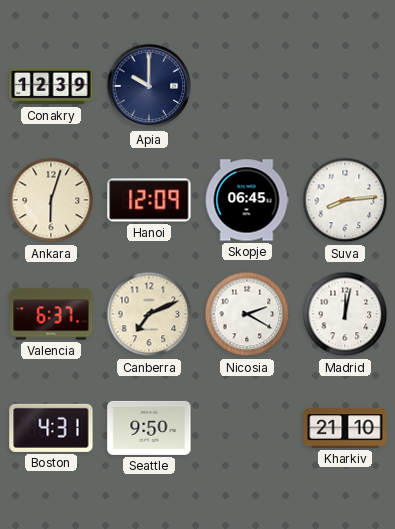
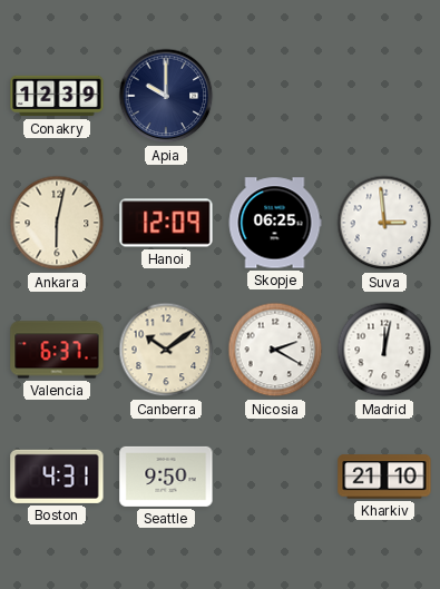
Ankara: 6:03 -> 6:02 (57, 223)
Skopje: 06:45 -> 06:25 (275, 223)
Suva: 8:14 -> 2:59 (384, 223)
Canberra: 7:11 -> 10:09 (166, 350)
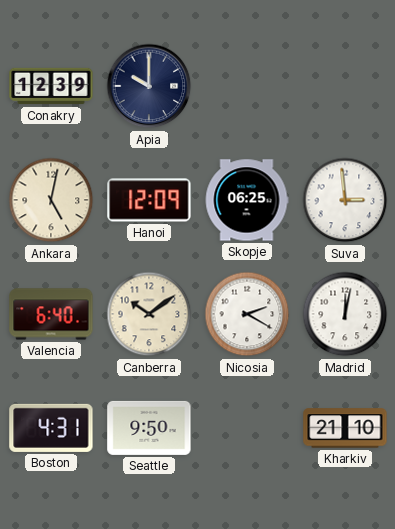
Ankara: 6:02 -> 5:02 (51, 200)
Valencia: 6:37 -> 6:40 (51, 314)
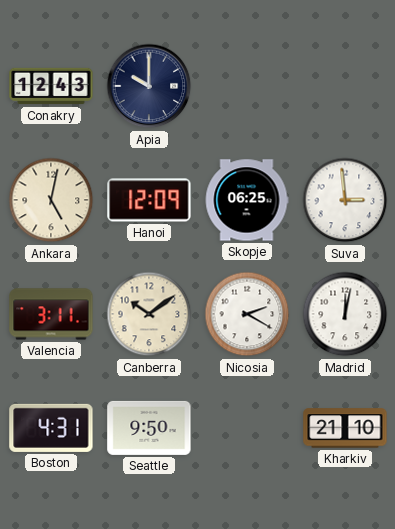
Conakry: 12:39 -> 12:43 (51, 86)
Valencia: 6:40 -> 3:11 (51, 314)
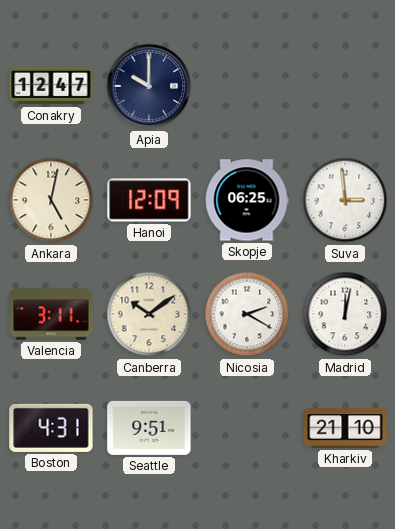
Conakry: 12:43 -> 12:47 (51, 86)
Seattle: 9:50 -> 9:51 (149, 428)
